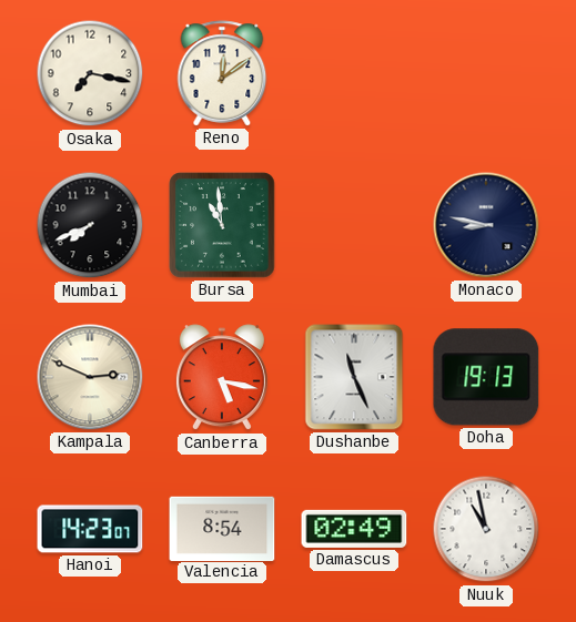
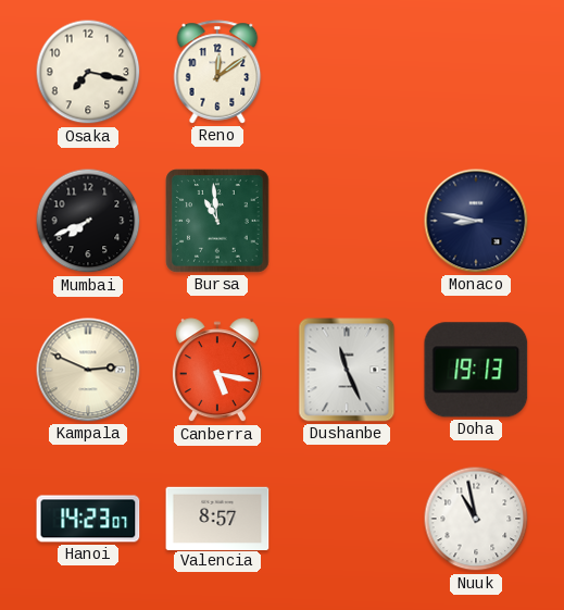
Valencia: 8:54 -> 8:57 (217, 518)
Damascus: 02:49 -> none (354, 529)
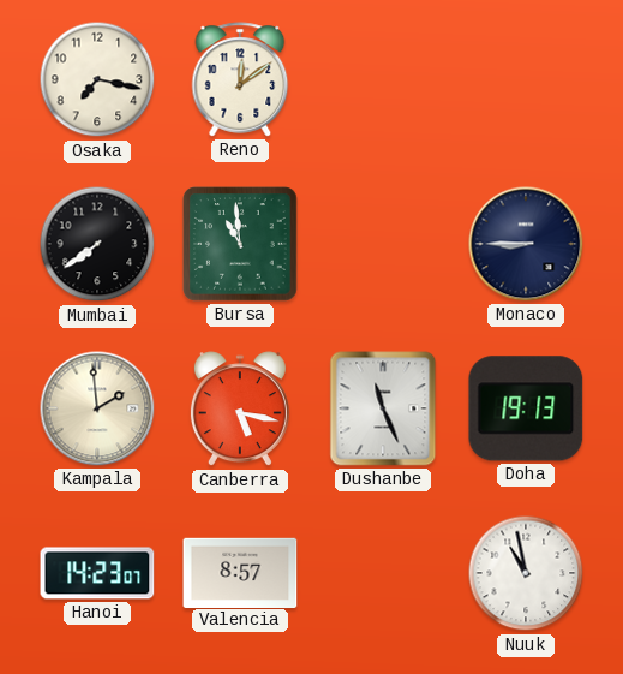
Mumbai: 7:41 -> 7:39 (97, 244)
Monaco: 8:47 -> 8:45 (526, 244)
Kampala: 2:49 -> 1:59 (97, 408)
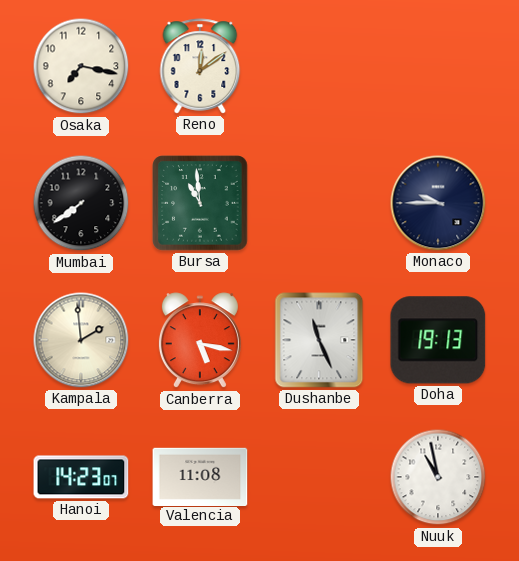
Monaco: 8:45 -> 9:45 (438, 203)
Valencia: 8:57 -> 11:08 (200, 476)
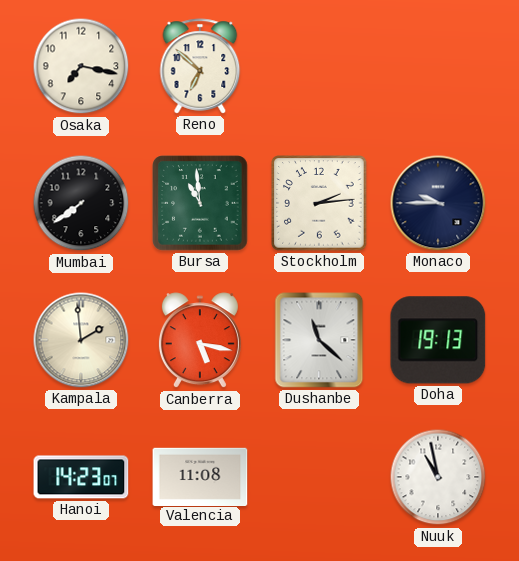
Reno: 12:09 -> 6:52 (200, 66)
Stockholm: none -> 2:14 (319, 203)
Dushanbe: 11:26 -> 11:22 (319, 340)
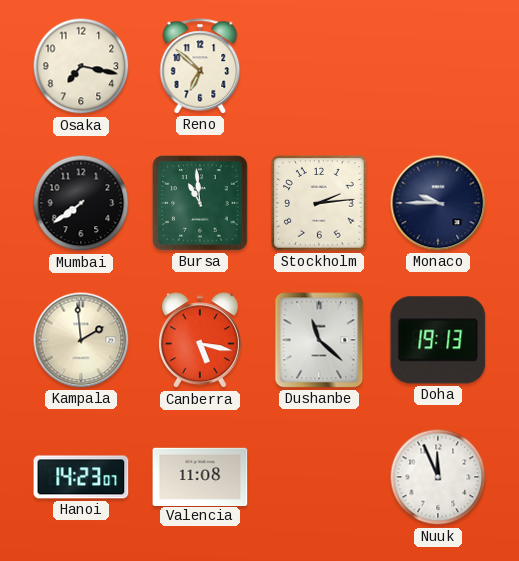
Nuuk: 10:58 -> 11:56 (438, 477)
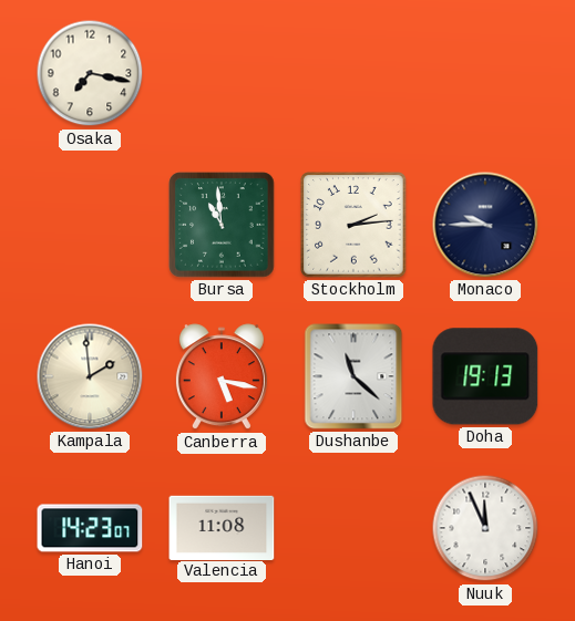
Reno: 6:52 -> none (200, 66)
Mumbai: 7:39 -> none (81, 203)
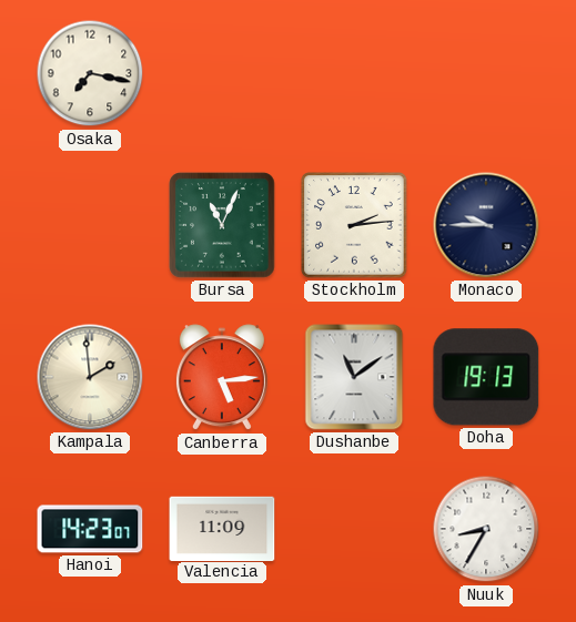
Bursa: 10:59 -> 11:04 (222, 225)
Canberra: 5:17 -> 5:14 (222, 378)
Dushanbe: 11:22 -> 11:09 (354, 377)
Valencia: 11:08 -> 11:09 (222, 528)
Nuuk: 11:56 -> 8:35 (486, 529)
